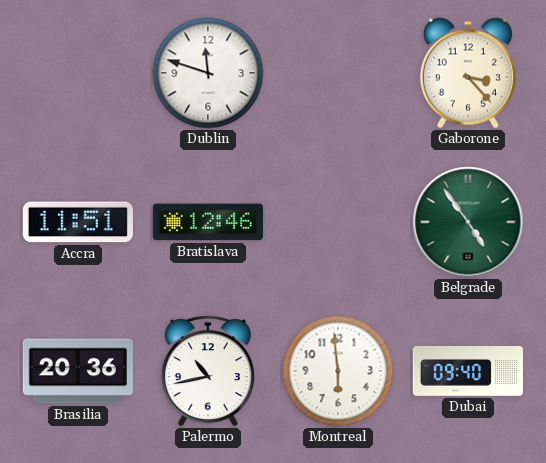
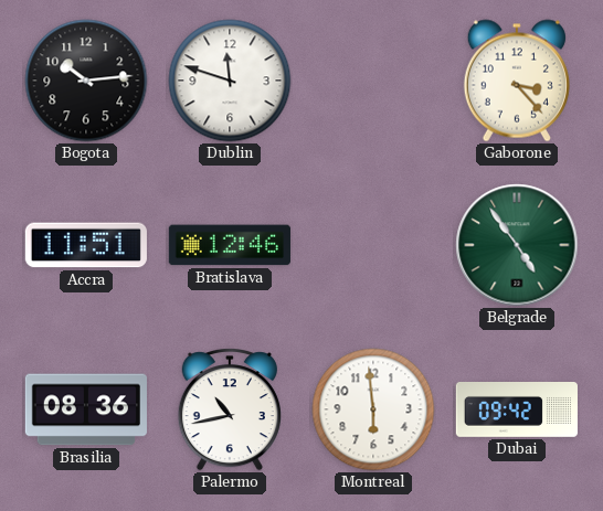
Bogota: none -> 10:14 (86, 81)
Brasilia: 20:36 -> 08:36 (86, 409)
Dubai: 09:40 -> 09:42 (517, 411)
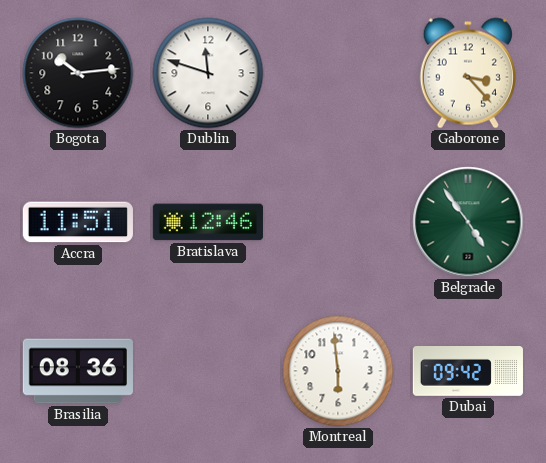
Palermo: 10:43 -> none (230, 411)
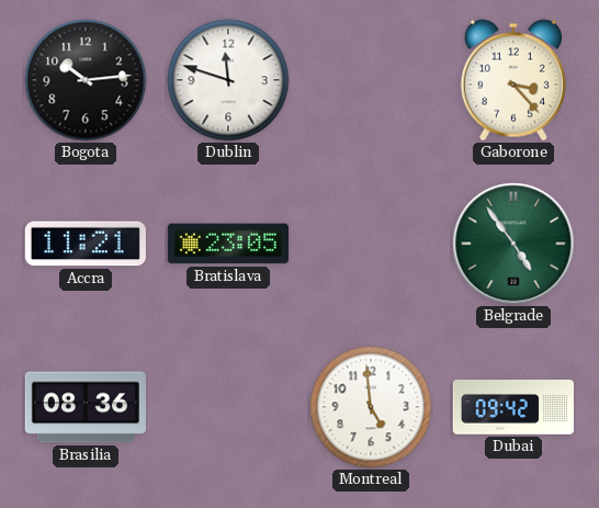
Accra: 11:51 -> 11:21 (86, 244)
Bratislava: 12:46 -> 23:05 (228, 244)
Montreal: 5:59 -> 4:59 (371, 407)
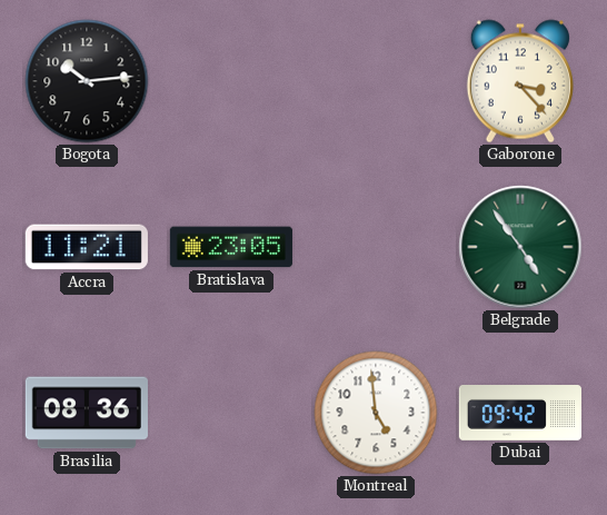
Dublin: 11:48 -> none (228, 80)
